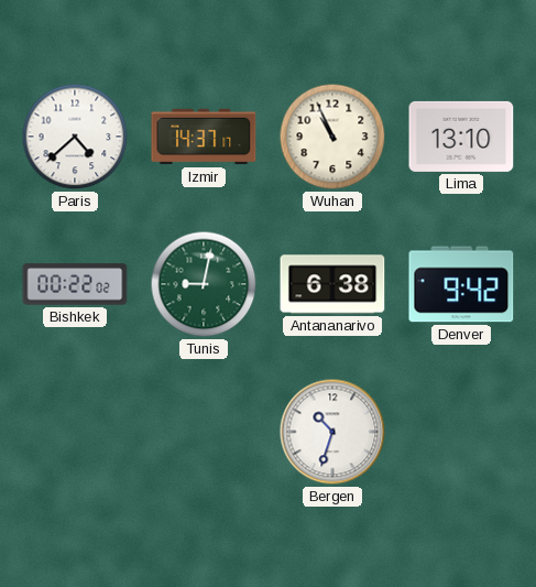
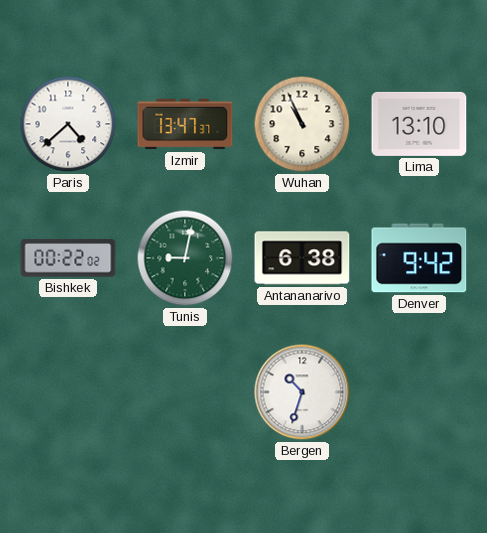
Izmir: 14:37 -> 13:47 (185, 124)
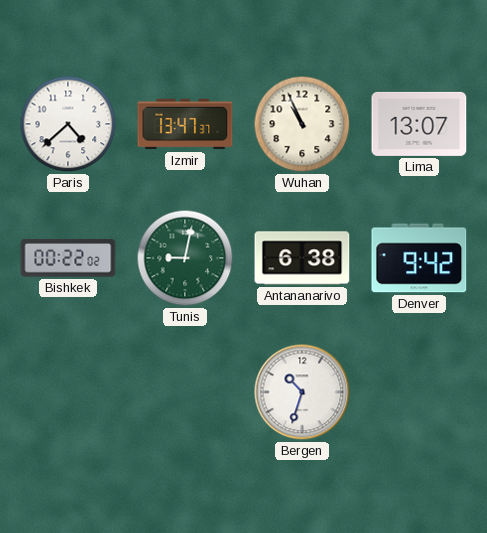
Lima: 13:10 -> 13:07 (419, 124)
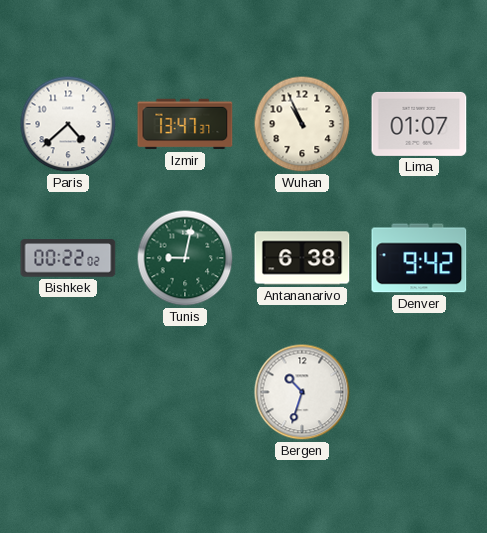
Lima: 13:07 -> 01:07 (419, 124)
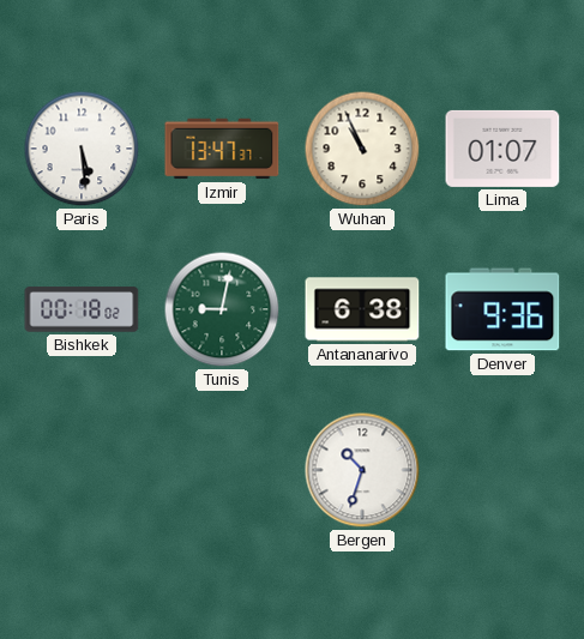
Paris: 4:38 -> 5:29 (82, 149)
Bishkek: 00:22 -> 00:18 (82, 309)
Denver: 9:42 -> 9:36 (502, 309)
